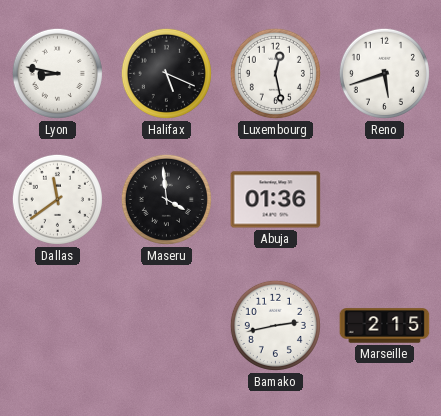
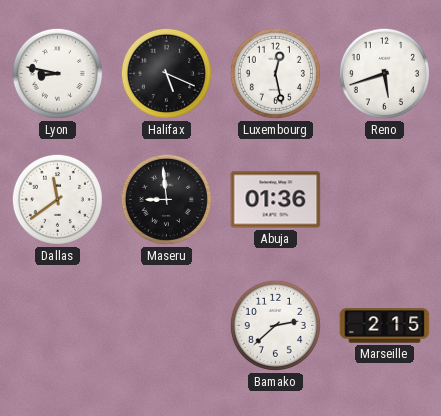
Maseru: 3:59 -> 8:59 (166, 199)
Bamako: 2:43 -> 2:38 (275, 325)
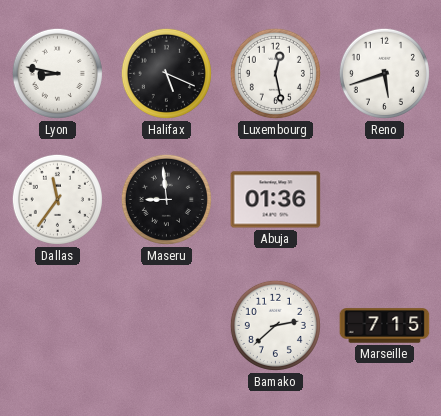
Dallas: 11:39 -> 11:36 (57, 199)
Marseille: 2:15 -> 7:15 (385, 326)
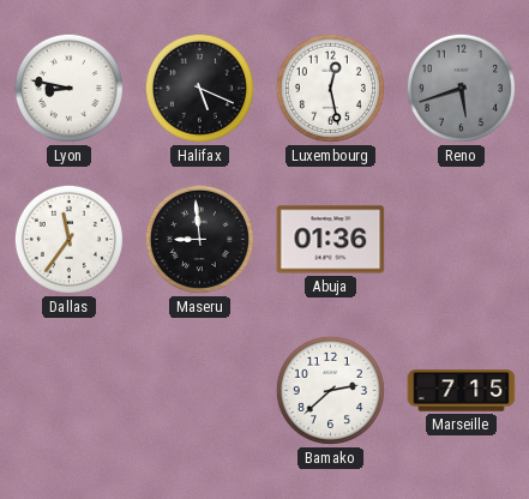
Reno dial: white -> grey (461, 88)
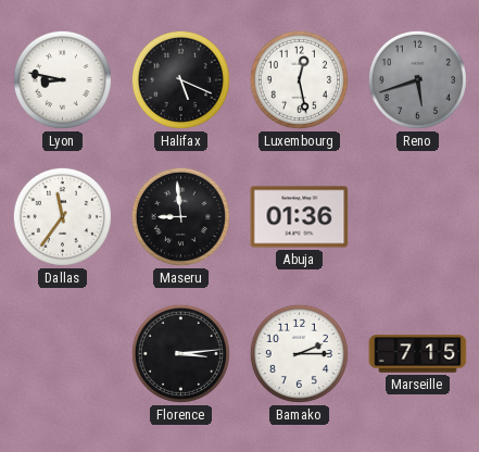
Florence: none -> 3:14 (180, 353)
Bamako: 2:38 -> 2:15 (299, 353)
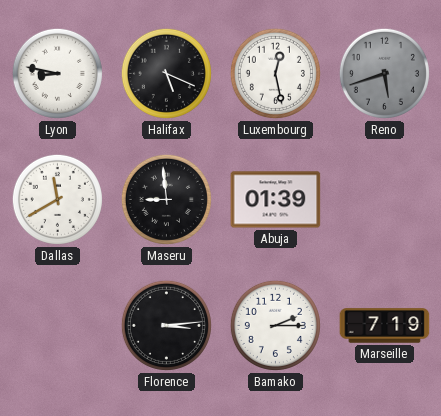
Dallas: 11:36 -> 11:40 (57, 199)
Abuja: 01:36 -> 01:39 (276, 200)
Marseille: 7:15 -> 7:19 (385, 326)
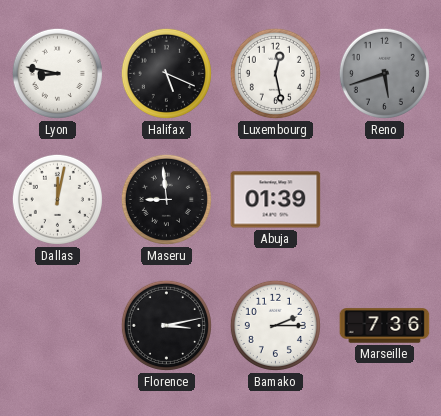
Dallas: 11:40 -> 12:02 (57, 199)
Florence: 3:14 -> 3:13 (166, 325)
Marseille: 7:19 -> 7:36 (385, 326)
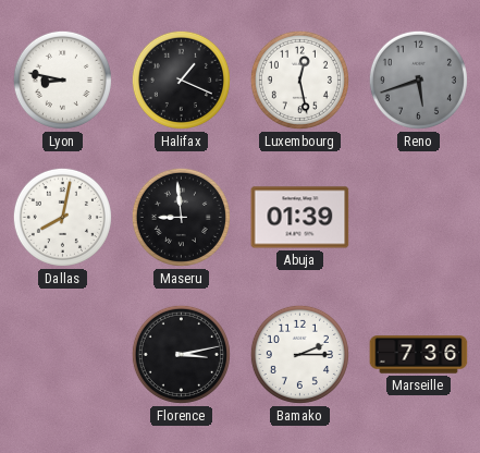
Halifax: 5:19 -> 1:19 (181, 79)
Dallas: 12:02 -> 8:02 (62, 217)
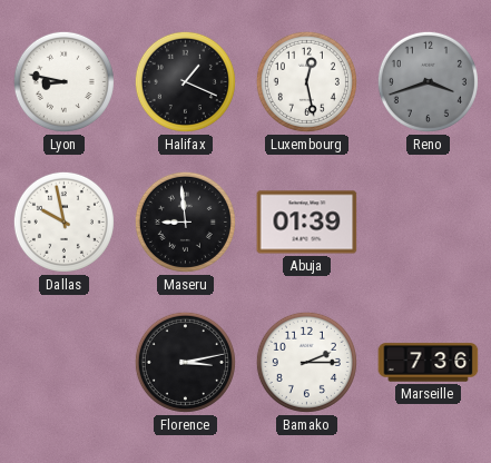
Reno: 5:42 -> 3:42 (428, 81)
Dallas: 8:02 -> 9:58 (63, 221)
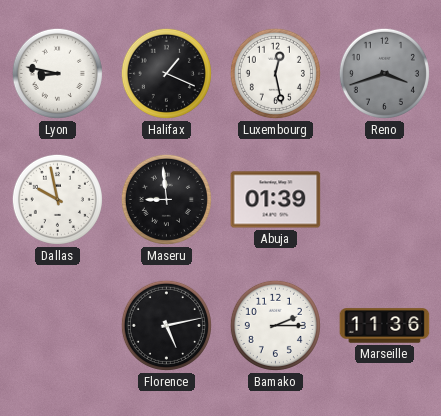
Florence: 3:13 -> 5:13 (166, 325)
Marseille: 7:36 -> 11:36 (385, 326)
